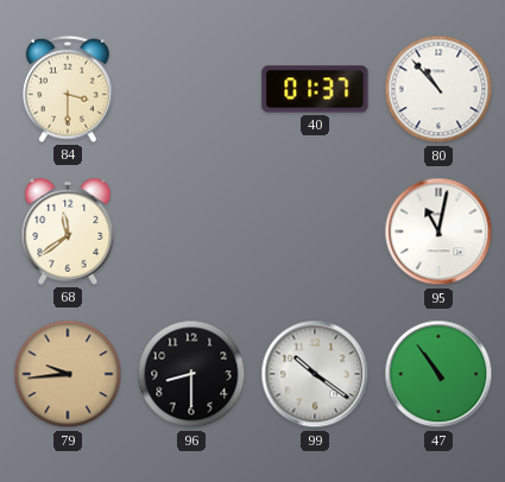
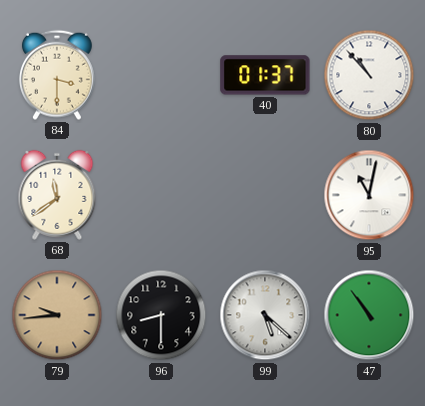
99: 10:21 -> 5:22 (265, 315)
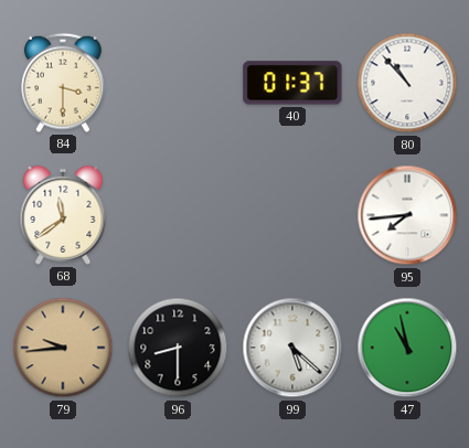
95: 11:02 -> 7:44 (407, 215)
47: 10:54 -> 10:58 (407, 348)
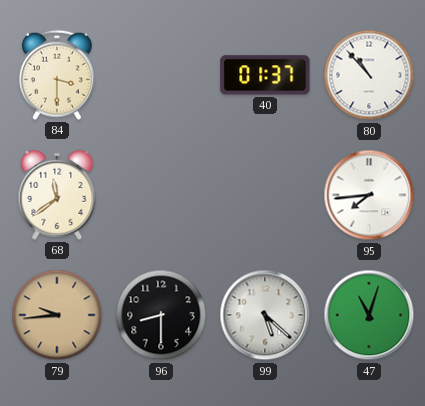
47: 10:58 -> 11:03 (369, 315)
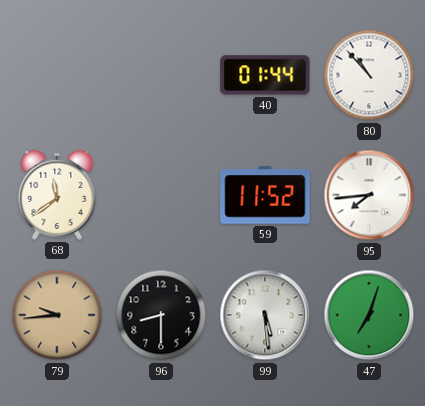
84: 3:30 -> none (57, 75)
40: 01:37 -> 01:44 (265, 75)
59: none -> 11:52 (265, 195)
99: 5:22 -> 5:29 (265, 315)
47: 11:03 -> 7:03 (369, 315)
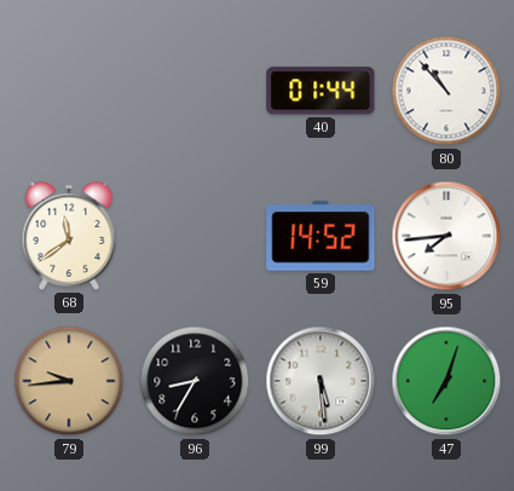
59: 11:52 -> 14:52 (320, 236)
96: 8:30 -> 8:35 (195, 381)
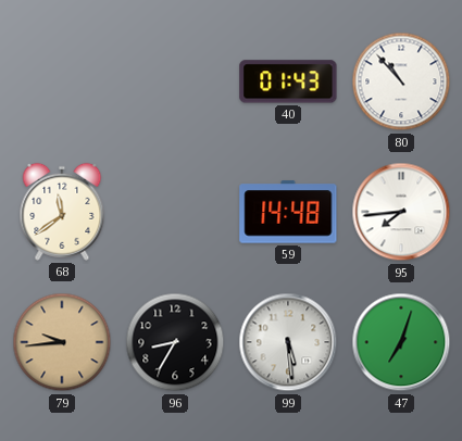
40: 01:44 -> 01:43 (288, 81)
59: 14:52 -> 14:48 (288, 212)
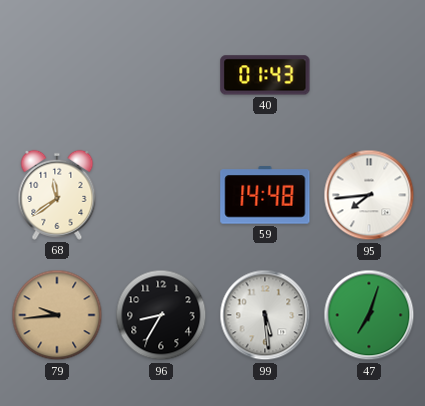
80: 10:53 -> none (401, 81)
